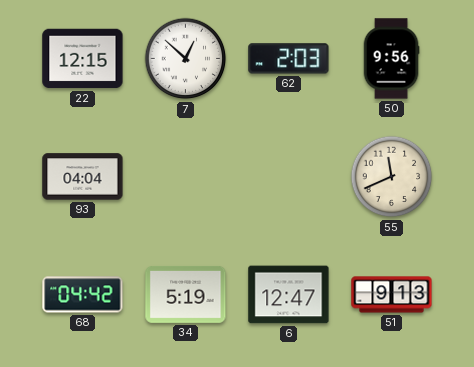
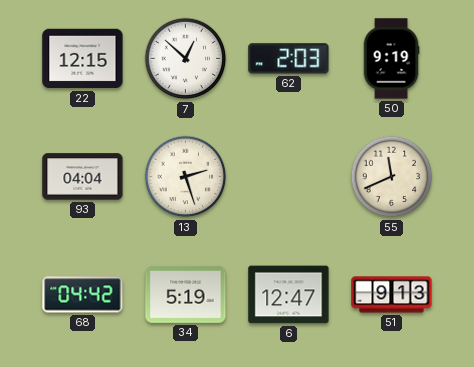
50: 9:56 -> 9:19 (391, 59)
13: none -> 2:27 (186, 177)
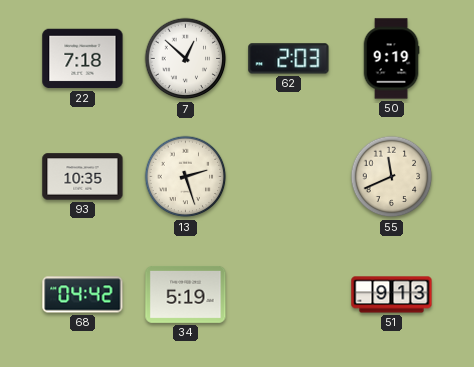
22: 12:15 -> 7:18 (83, 59)
93: 04:04 -> 10:35 (83, 177)
6: 12:47 -> none (289, 295)
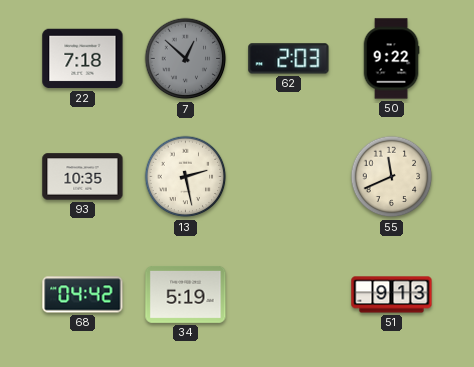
7 dial: white -> grey (186, 59)
50: 9:19 -> 9:22 (391, 59)
13: 2:27 -> 2:28 (186, 177)
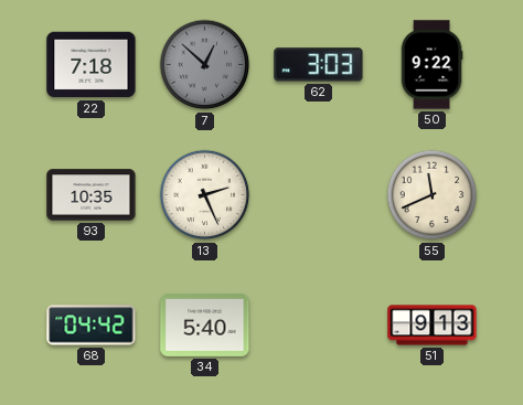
62: 2:03 -> 3:03 (319, 65)
13: 2:28 -> 2:26 (205, 195)
34: 5:19 -> 5:40 (205, 324)
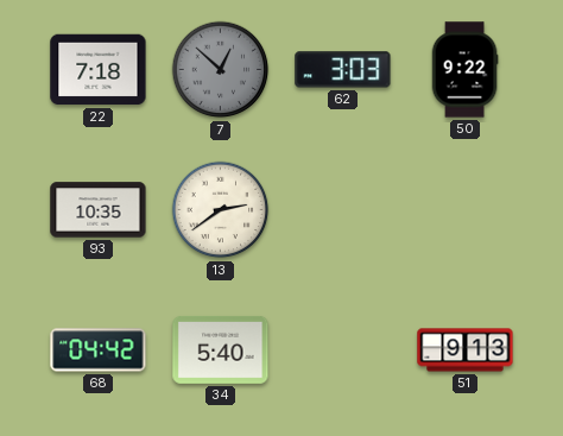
13: 2:26 -> 2:39 (221, 210)
55: 11:41 -> none (433, 195)
